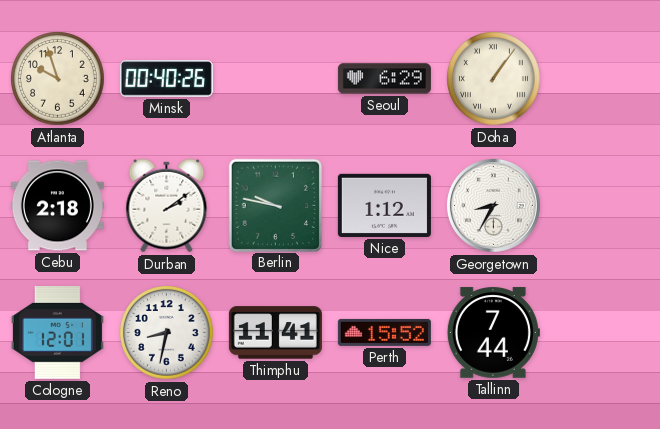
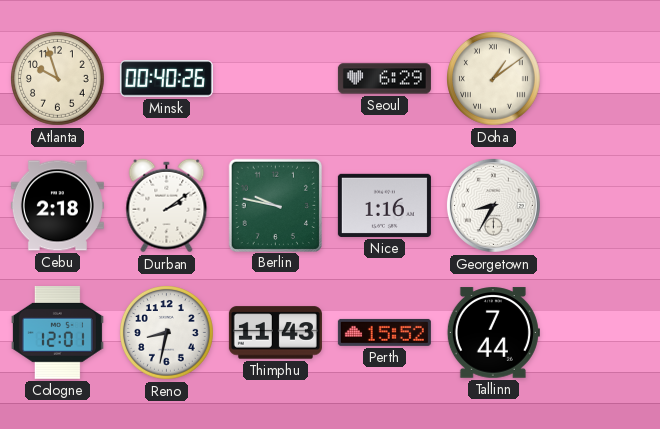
Doha: 1:06 -> 1:09 (494, 79)
Nice: 1:12 -> 1:16 (384, 205)
Thimphu: 11:41 -> 11:43 (275, 333)
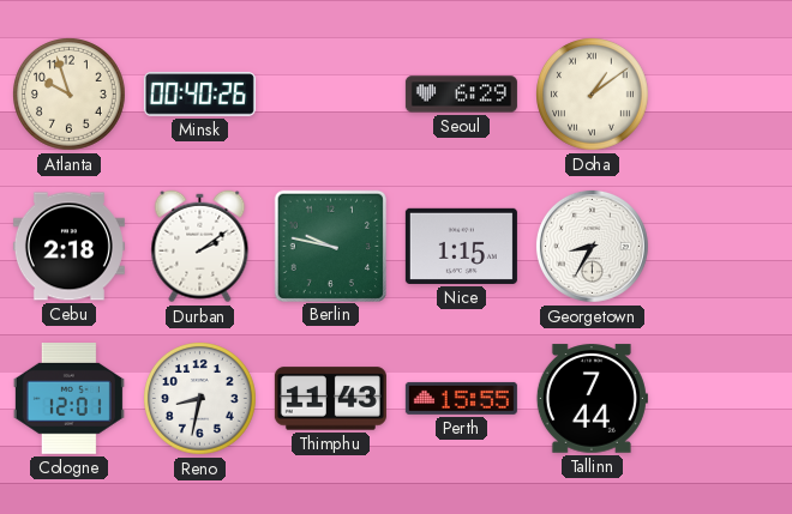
Nice: 1:16 -> 1:15 (461, 246)
Perth: 15:52 -> 15:55 (461, 398)
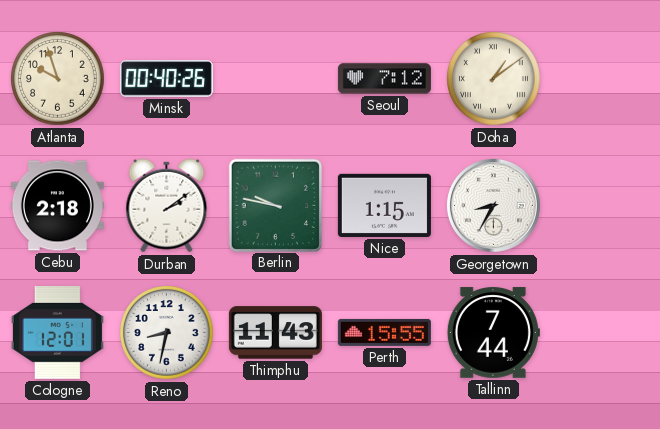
Seoul: 6:29 -> 7:12 (384, 79)
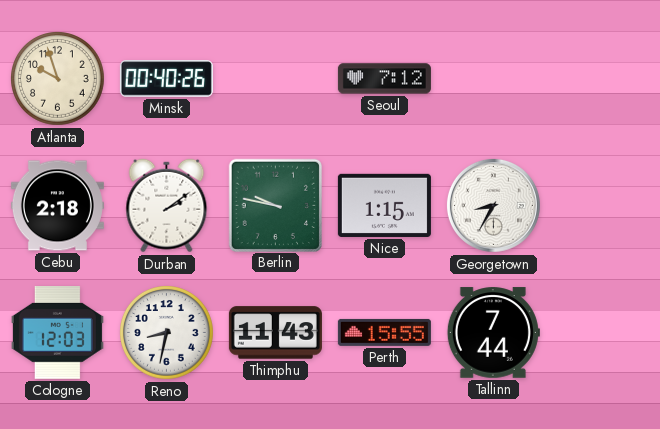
Doha: 1:09 -> none (494, 79)
Cologne: 12:01 -> 12:03 (57, 333)
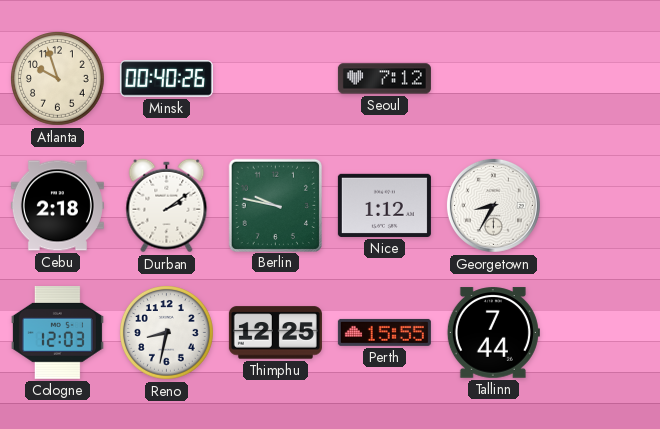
Nice: 1:15 -> 1:12 (384, 205)
Thimphu: 11:43 -> 12:25 (275, 333)
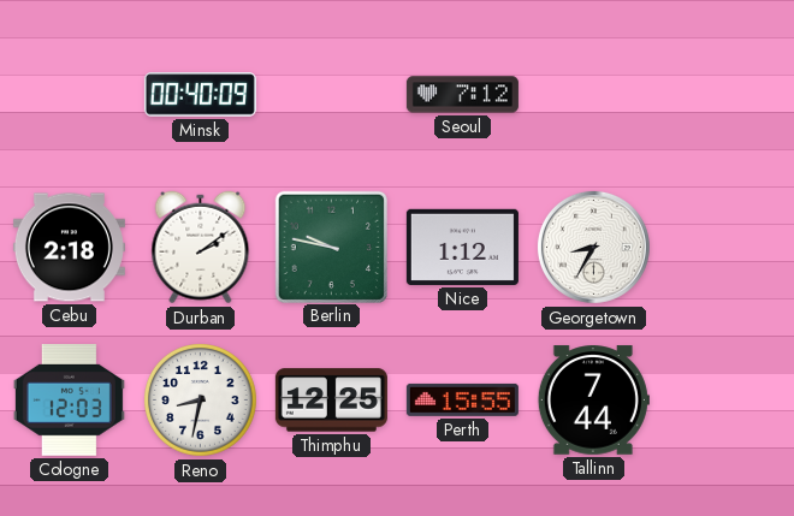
Atlanta: 9:57 -> none (58, 79)
Minsk: 00:40:26 -> 00:40:09 (200, 95)
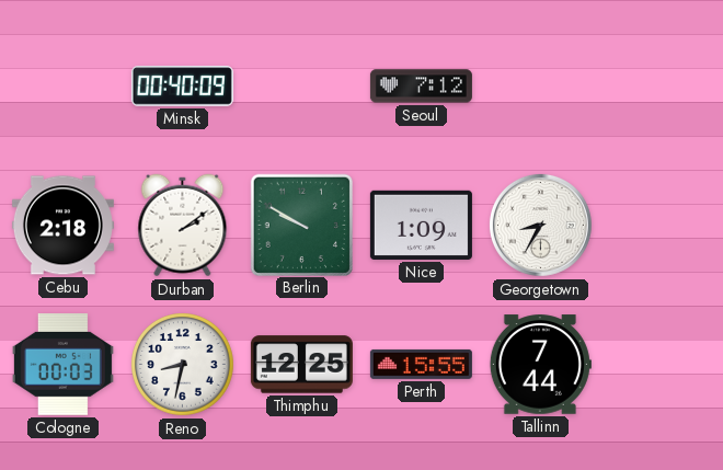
Berlin: 9:47 -> 9:50 (301, 225)
Nice: 1:12 -> 1:09 (421, 225)
Cologne: 12:03 -> 00:03 (62, 365)
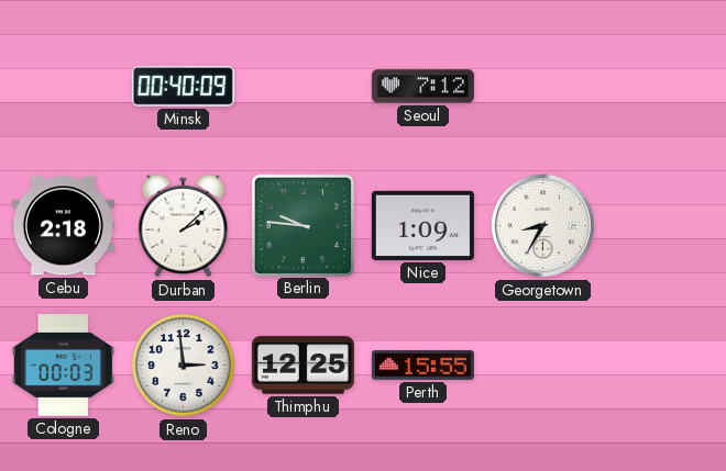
Durban: 2:09 -> 2:08 (184, 226)
Berlin: 9:50 -> 9:46 (302, 225)
Reno: 8:32 -> 2:59 (184, 366)
Tallinn: 7:44 -> none (540, 365)
